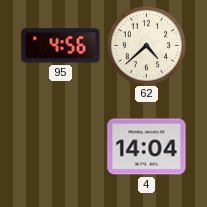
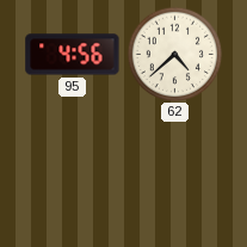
4: 14:04 -> none (147, 147)
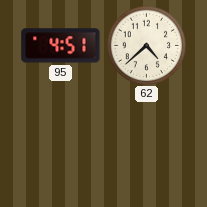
95: 4:56 -> 4:51 (61, 46)
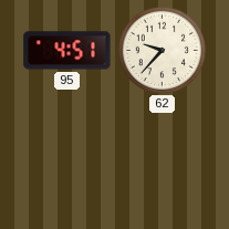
62: 4:38 -> 9:37 (162, 50)
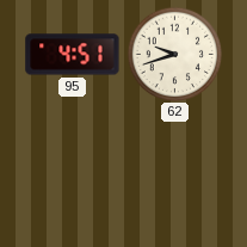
62: 9:37 -> 9:42 (174, 54)
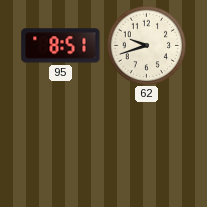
95: 4:51 -> 8:51 (61, 46)
